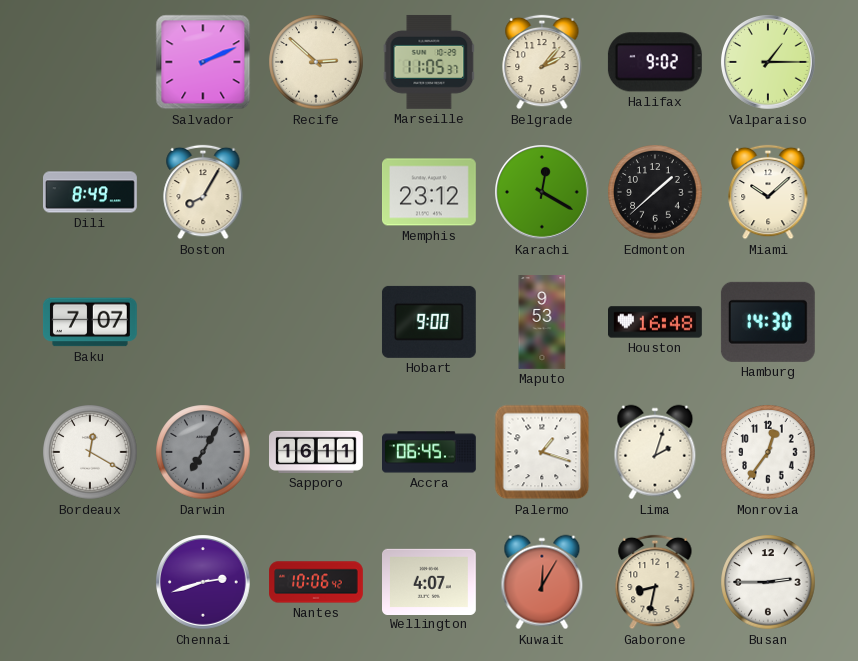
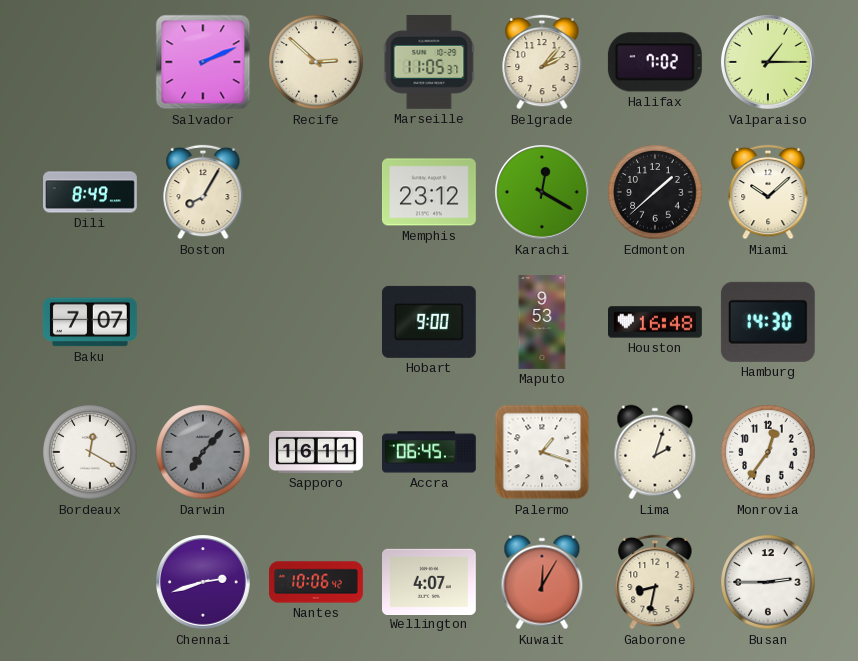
Halifax: 9:02 -> 7:02 (655, 62)
Darwin: 7:05 -> 7:07 (203, 452)
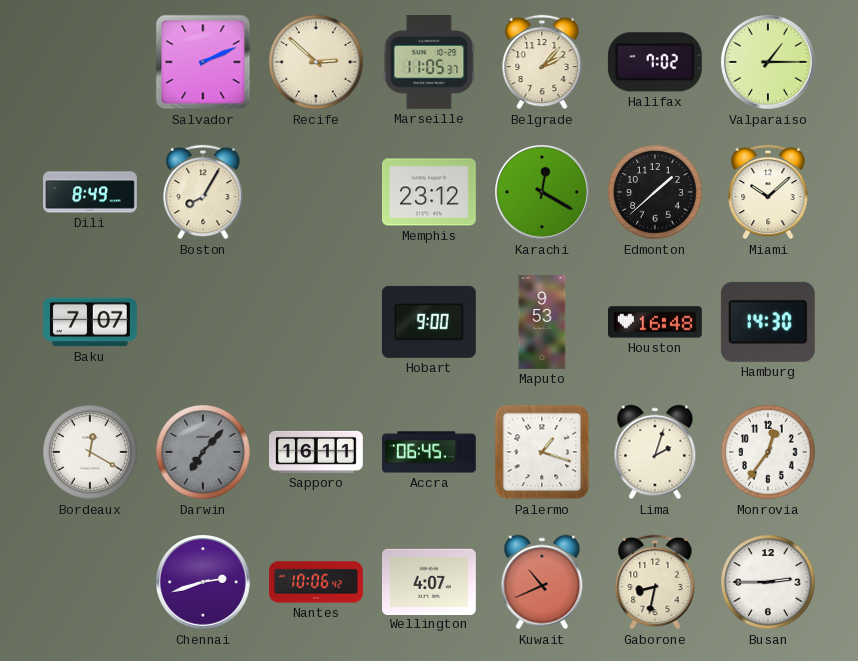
Kuwait: 12:05 -> 10:41 (542, 582)
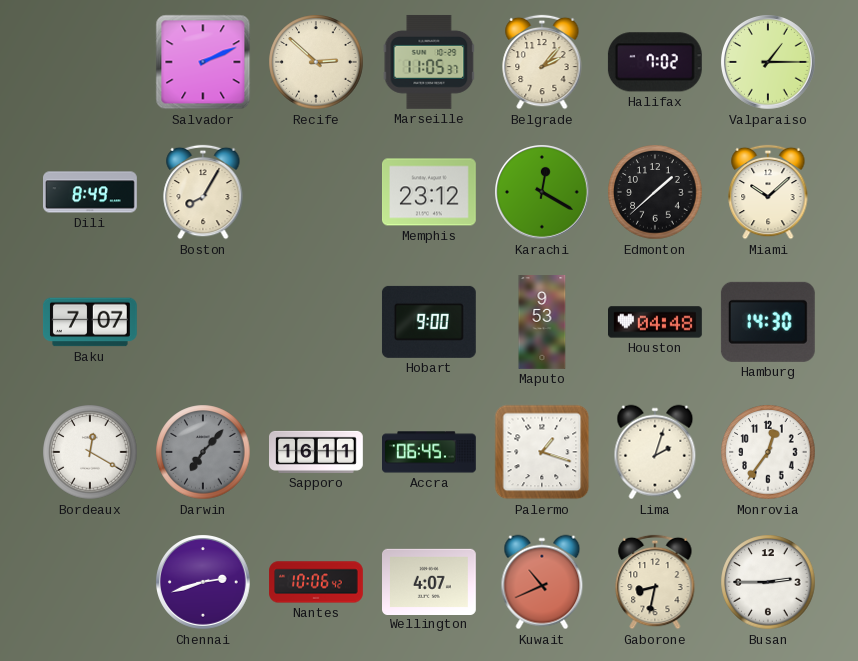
Houston: 16:48 -> 04:48 (656, 322)
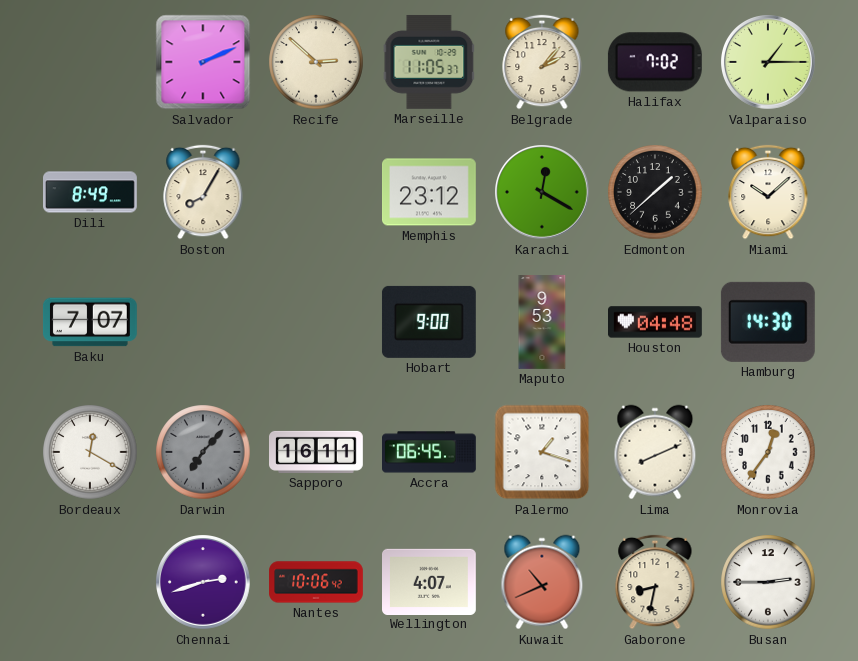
Lima: 2:03 -> 8:11 (655, 452)
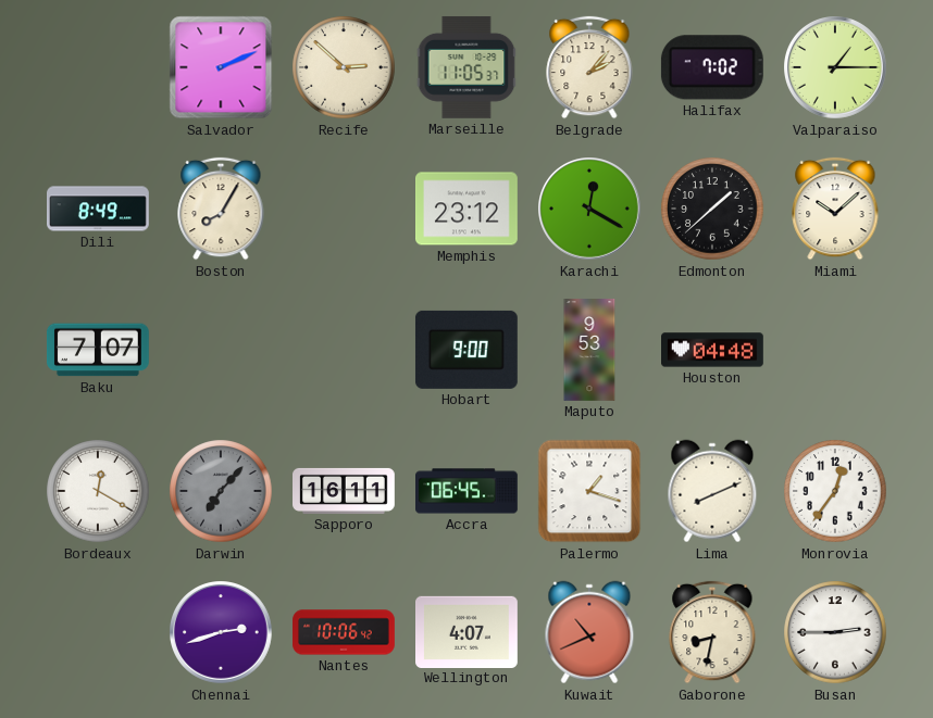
Hamburg: 14:30 -> none (768, 322)
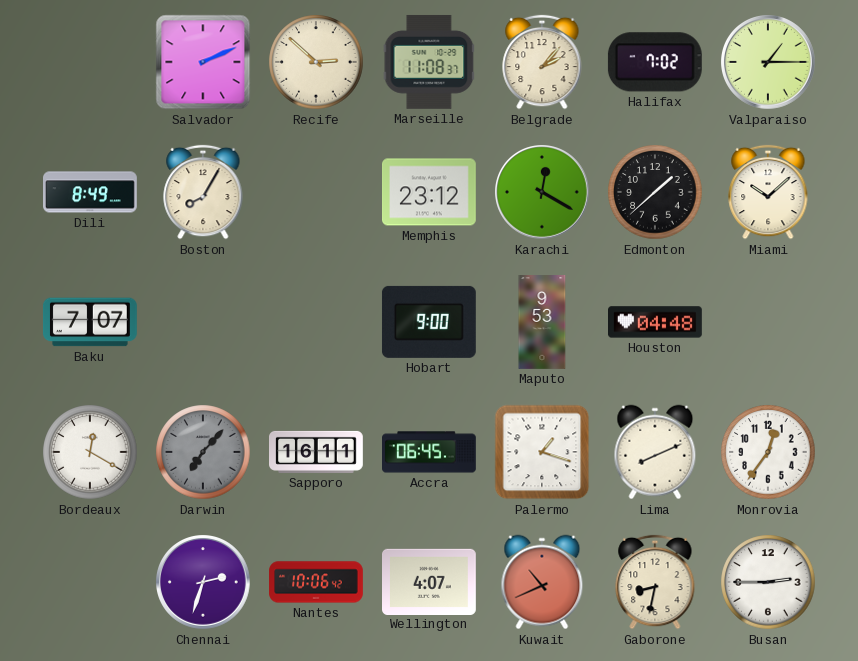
Marseille: 11:05 -> 11:08 (429, 62)
Chennai: 2:42 -> 2:33 (204, 583)
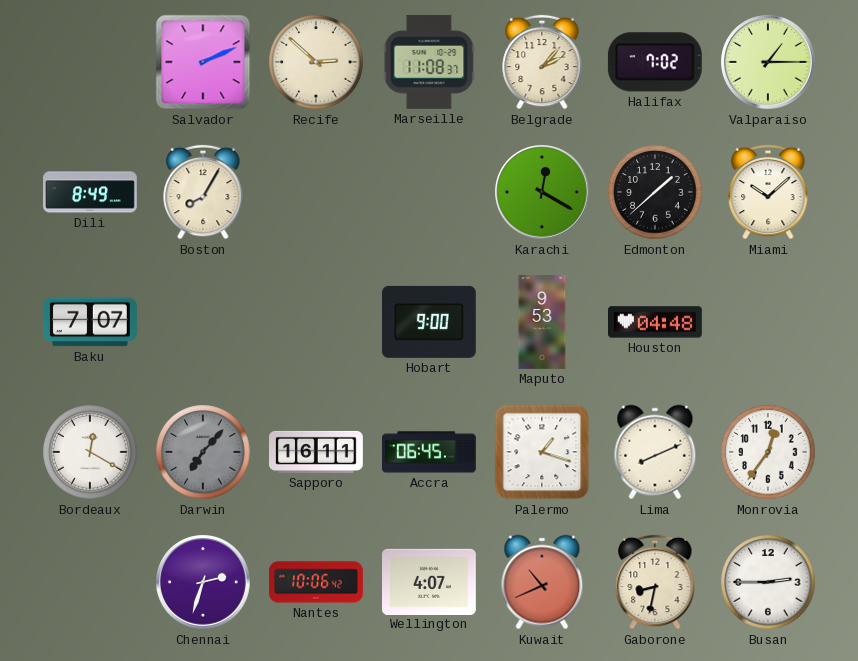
Memphis: 23:12 -> none (430, 192)
